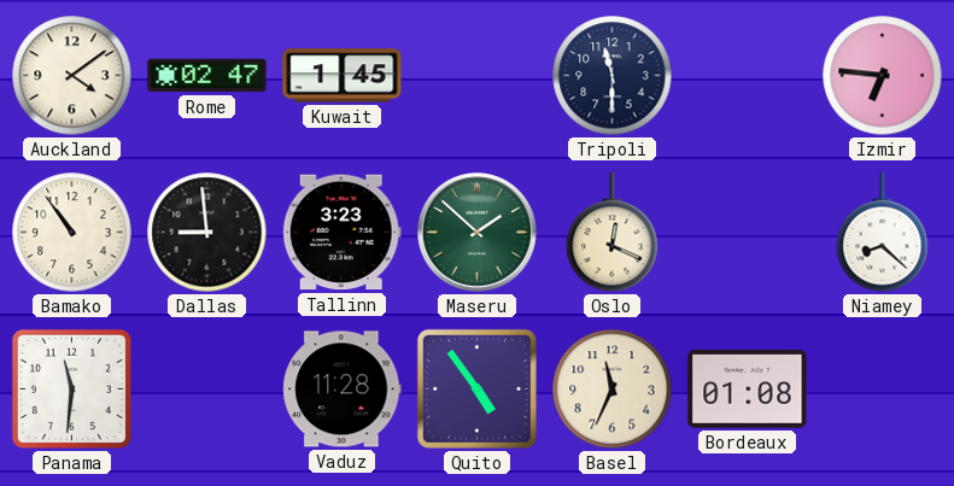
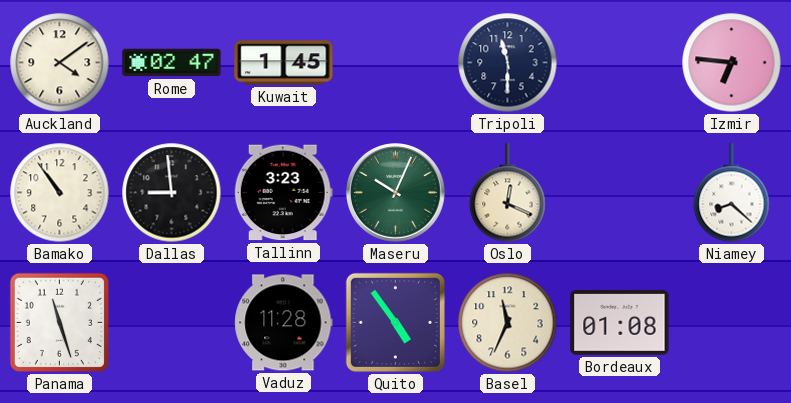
Maseru: 1:52 -> 10:04 (396, 193)
Panama: 11:31 -> 11:27 (59, 322)
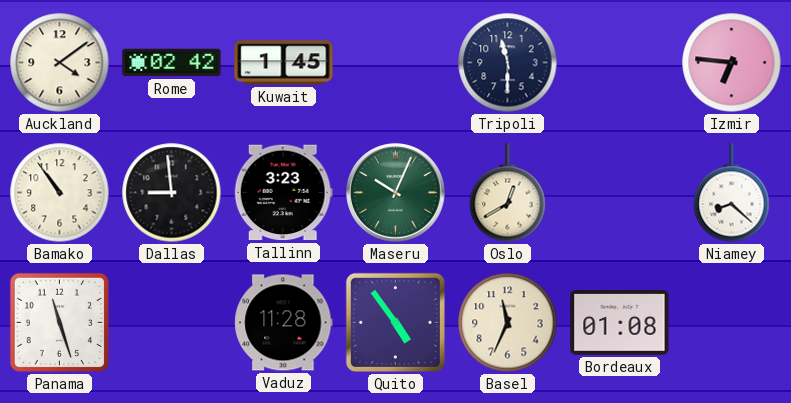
Rome: 02:47 -> 02:42 (172, 63)
Oslo: 12:19 -> 12:40 (508, 193)
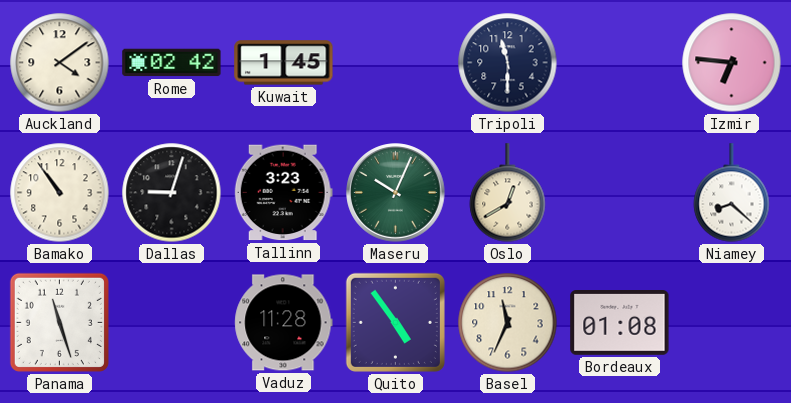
Dallas: 8:59 -> 9:03 (172, 193)
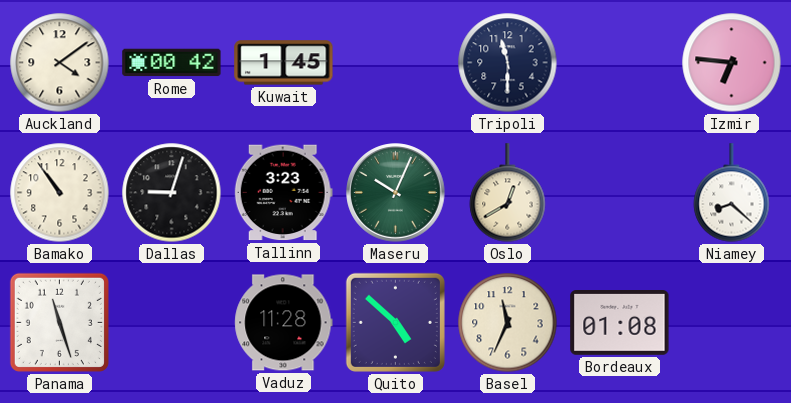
Rome: 02:42 -> 00:42 (172, 63)
Quito: 4:54 -> 4:52 (395, 322)
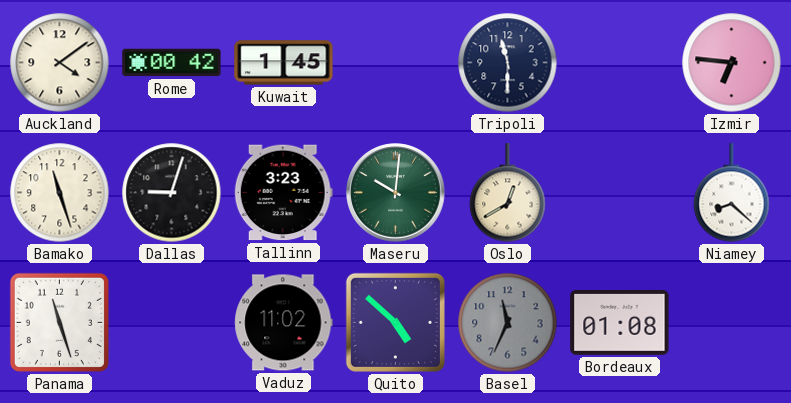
Bamako: 10:54 -> 11:27 (60, 193)
Maseru: 10:04 -> 10:01 (396, 193)
Vaduz: 11:28 -> 11:02 (284, 323)
Basel dial: cream -> grey (508, 323)
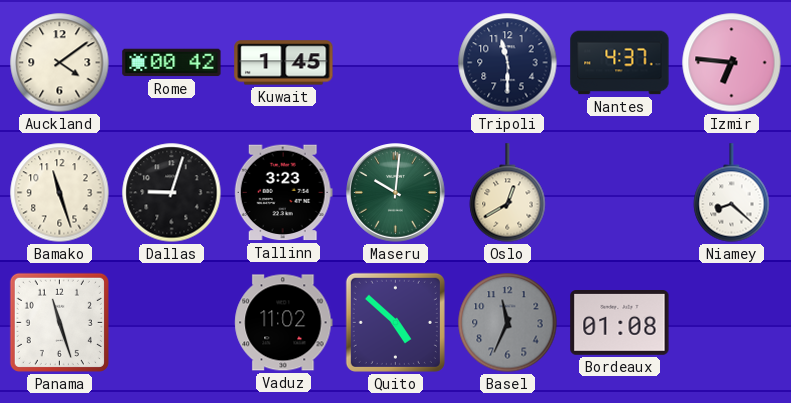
Nantes: none -> 4:37 (620, 63)
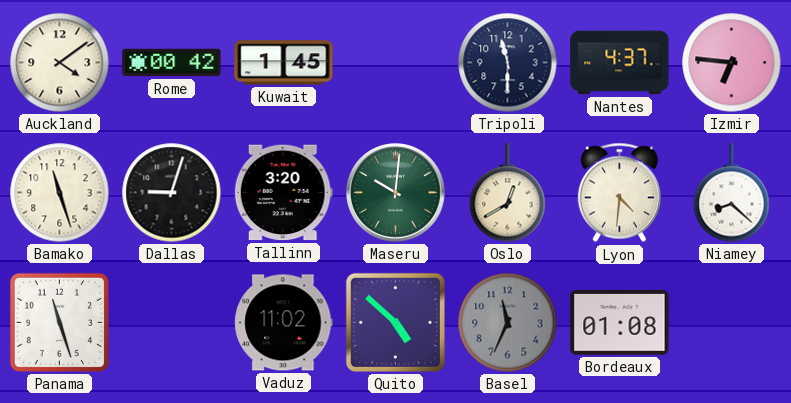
Tallinn: 3:23 -> 3:20 (283, 193)
Lyon: none -> 4:31 (619, 193)
